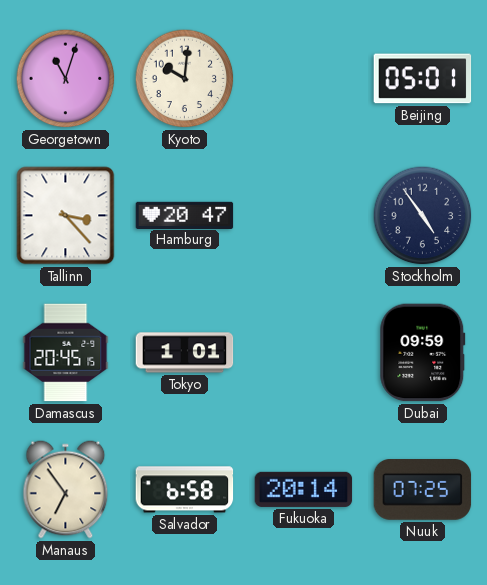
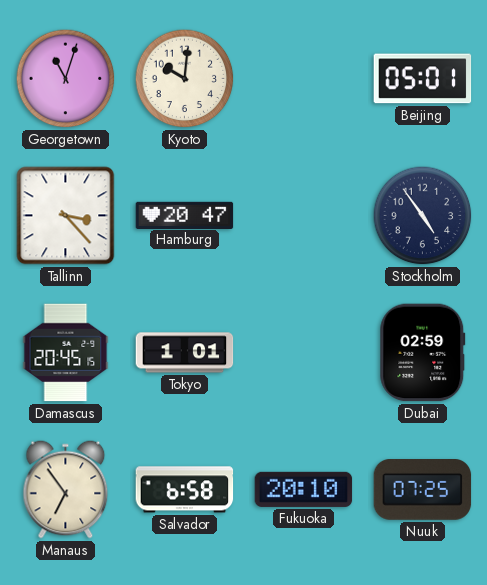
Dubai: 09:59 -> 02:59 (423, 353)
Fukuoka: 20:14 -> 20:10 (304, 489)
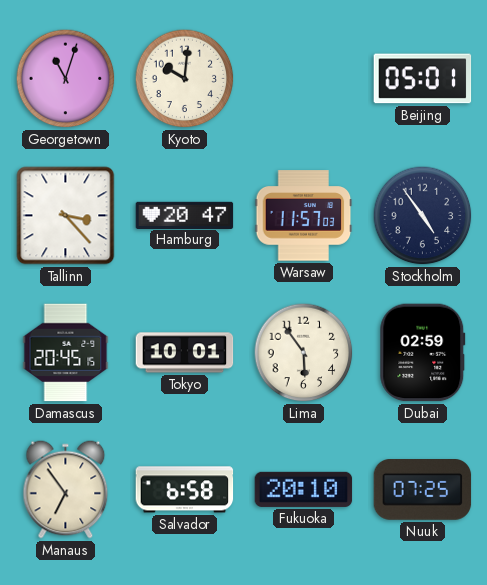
Warsaw: none -> 11:57 (304, 216)
Tokyo: 1:01 -> 10:01 (185, 353)
Lima: none -> 5:54 (304, 353)
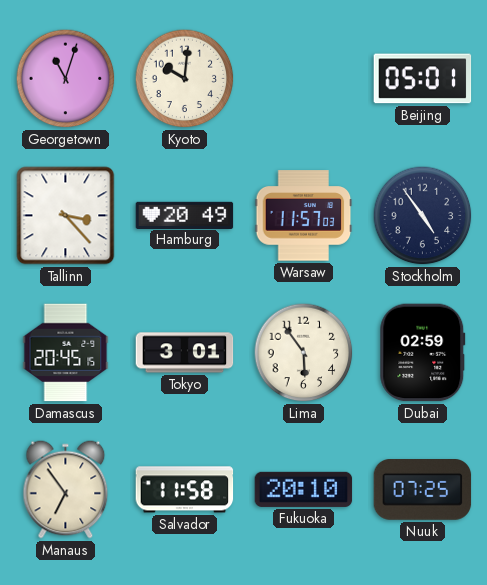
Hamburg: 20:47 -> 20:49 (185, 215)
Tokyo: 10:01 -> 3:01 (185, 353)
Salvador: 6:58 -> 11:58 (185, 490)
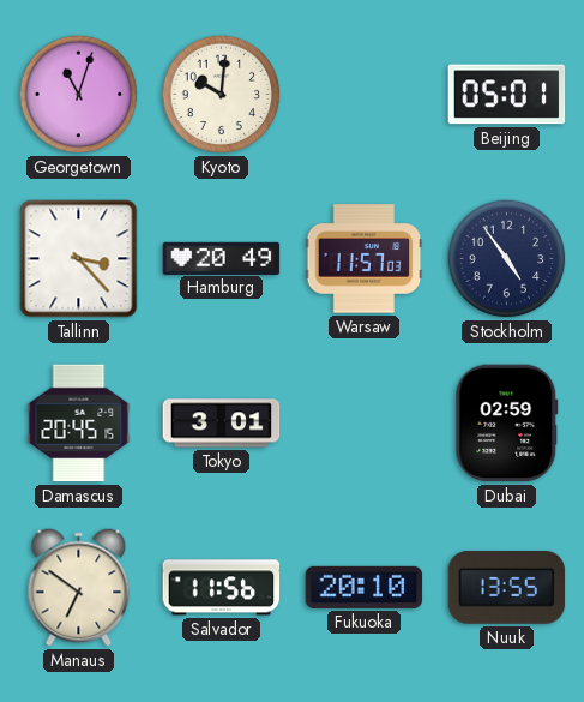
Lima: 5:54 -> none (304, 353)
Manaus: 6:54 -> 6:51 (79, 588)
Salvador: 11:58 -> 11:56 (222, 588)
Nuuk: 07:25 -> 13:55 (507, 588)
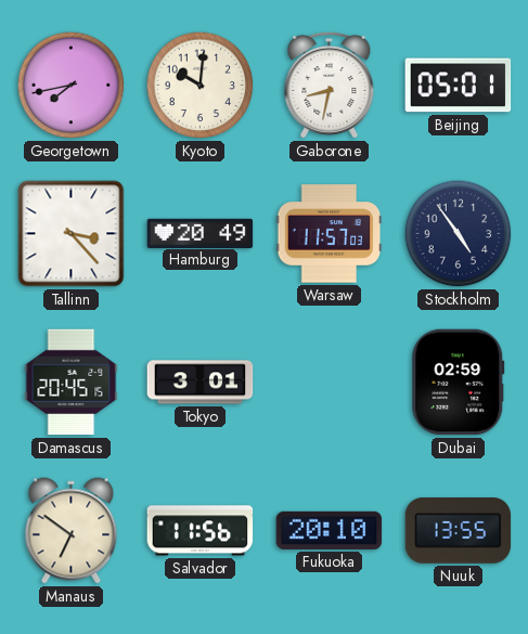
Georgetown: 11:03 -> 7:43 (72, 86)
Gaborone: none -> 8:32 (330, 85)
